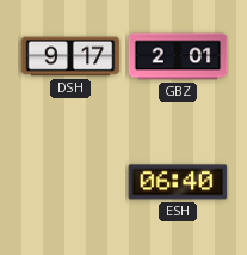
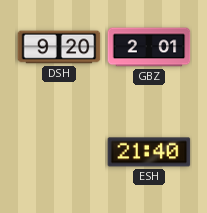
DSH: 9:17 -> 9:20 (59, 47)
ESH: 06:40 -> 21:40 (149, 152)
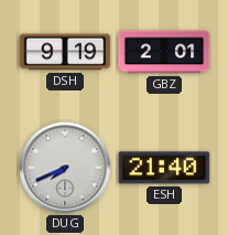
DSH: 9:20 -> 9:19 (65, 52)
DUG: none -> 7:41 (65, 168)
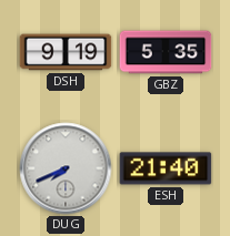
GBZ: 2:01 -> 5:35 (166, 52)
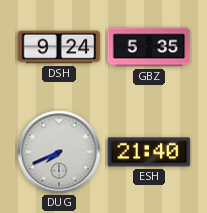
DSH: 9:19 -> 9:24 (59, 47)
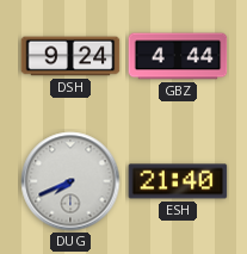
GBZ: 5:35 -> 4:44 (178, 56)
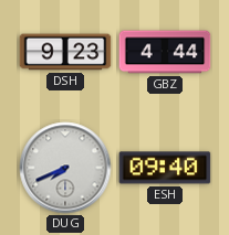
DSH: 9:24 -> 9:23 (65, 52)
ESH: 21:40 -> 09:40 (165, 168)
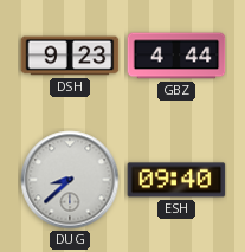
DUG: 7:41 -> 8:38 (70, 180)
